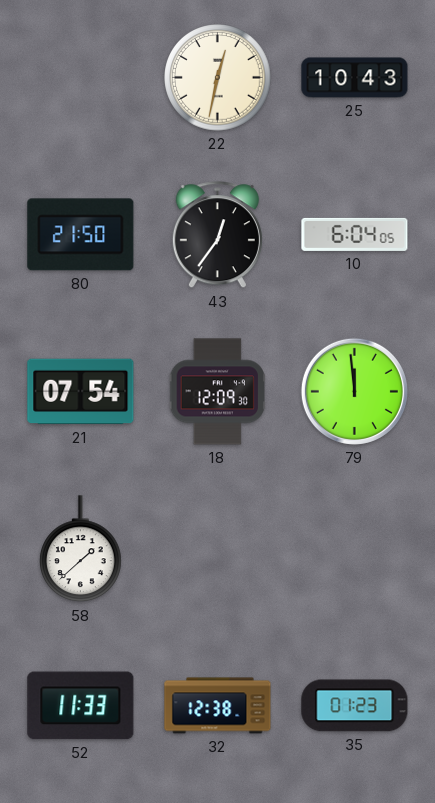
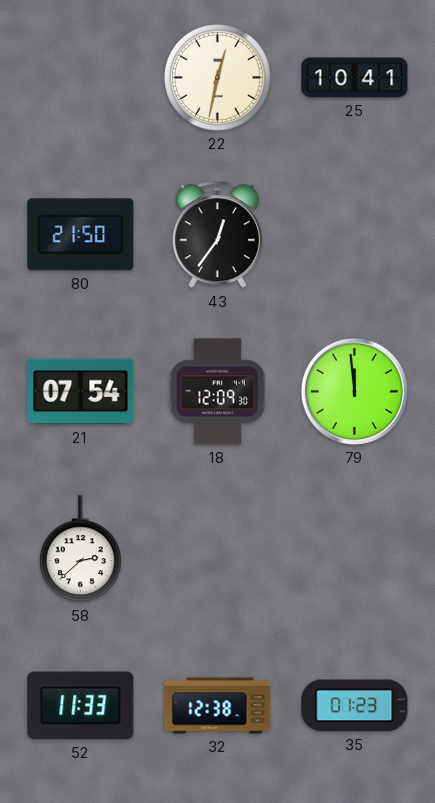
25: 10:43 -> 10:41 (355, 78)
10: 6:04 -> none (355, 234)
58: 1:38 -> 2:38 (81, 549)
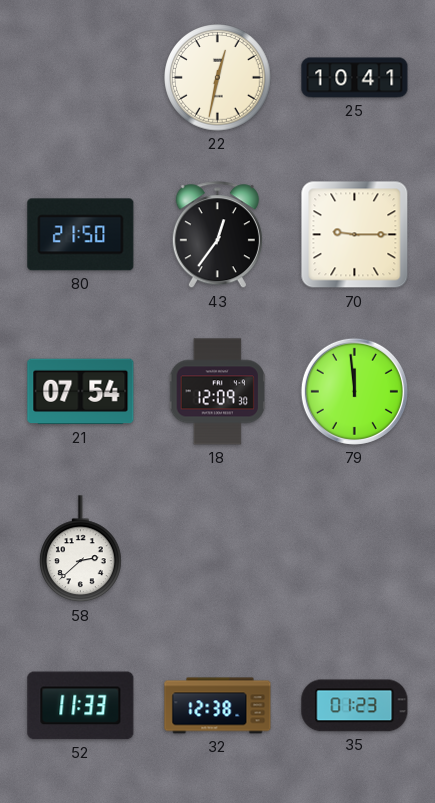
70: none -> 9:15 (355, 235)
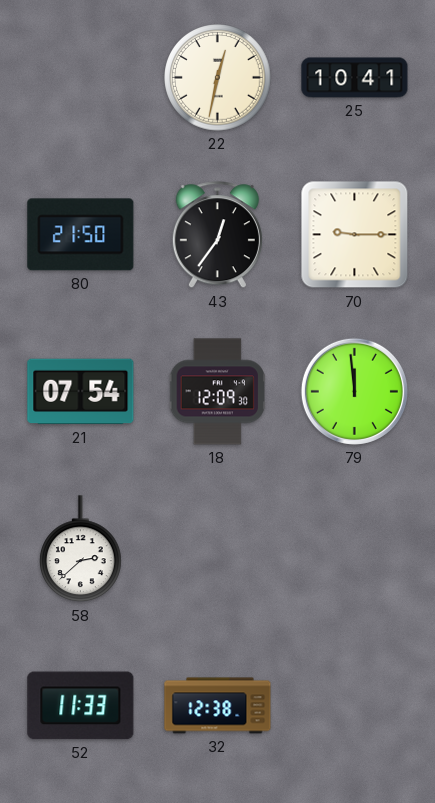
35: 01:23 -> none (355, 706)
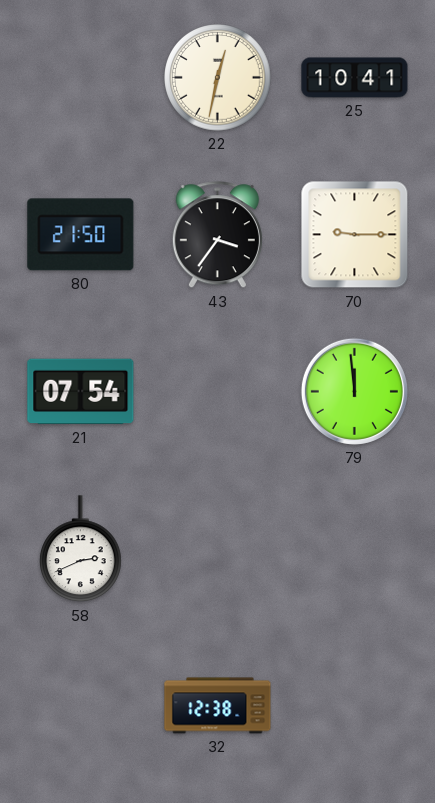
43: 12:36 -> 3:36 (217, 235)
18: 12:09 -> none (217, 392)
58: 2:38 -> 2:41 (81, 549)
52: 11:33 -> none (81, 706)
